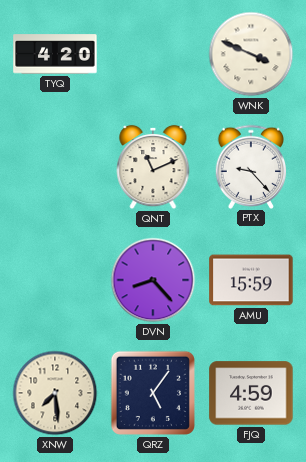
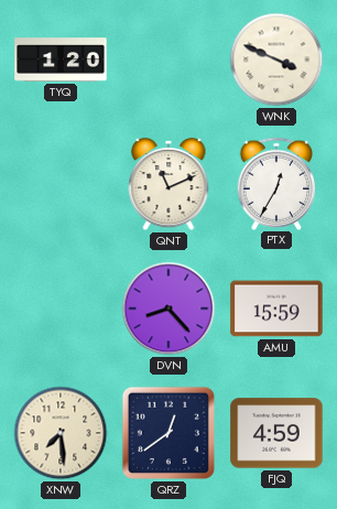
TYQ: 4:20 -> 1:20 (61, 59)
PTX: 9:23 -> 12:35 (276, 183)
QRZ: 5:06 -> 12:39 (168, 433)
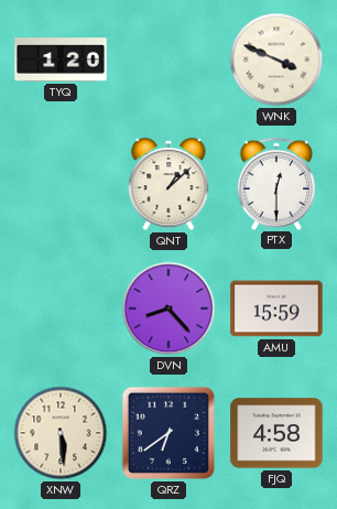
QNT: 11:11 -> 1:08 (168, 184)
PTX: 12:35 -> 12:30 (276, 183)
XNW: 7:29 -> 5:29 (61, 433)
QRZ: 12:39 -> 6:39 (168, 433)
FJQ: 4:59 -> 4:58 (276, 433)
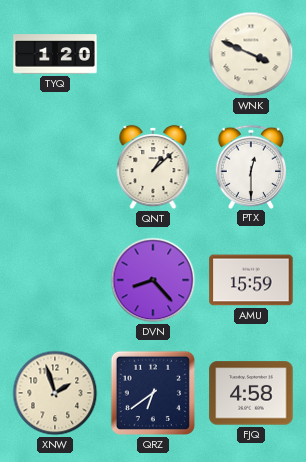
XNW: 5:29 -> 1:57 (55, 393)
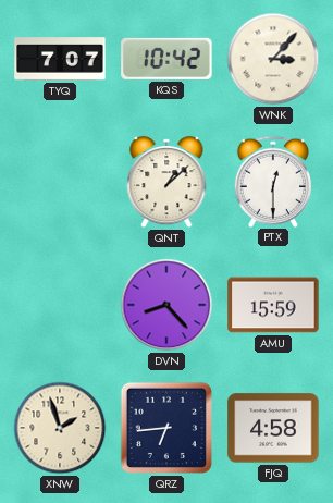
TYQ: 1:20 -> 7:07 (60, 59)
KQS: none -> 10:42 (166, 59)
WNK: 3:49 -> 3:07 (273, 59)
QRZ: 6:39 -> 6:44 (166, 428)
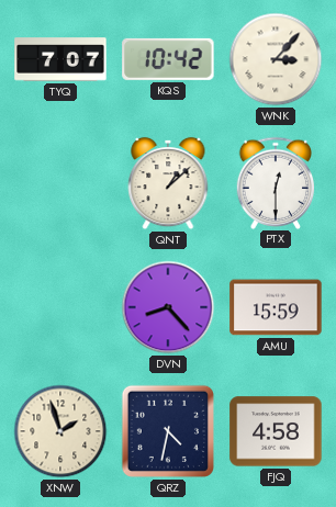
QRZ: 6:44 -> 4:32 (168, 431)
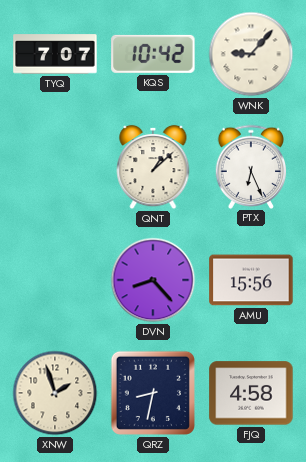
WNK: 3:07 -> 9:07 (251, 54)
PTX: 12:30 -> 6:26 (251, 166)
AMU: 15:59 -> 15:56 (251, 280)
QRZ: 4:32 -> 8:32 (153, 393)
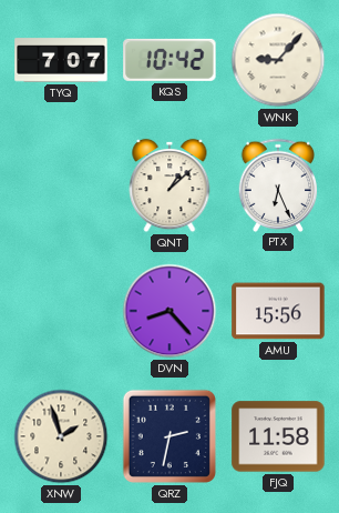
QRZ: 8:32 -> 2:32 (169, 436)
FJQ: 4:58 -> 11:58 (278, 436)
